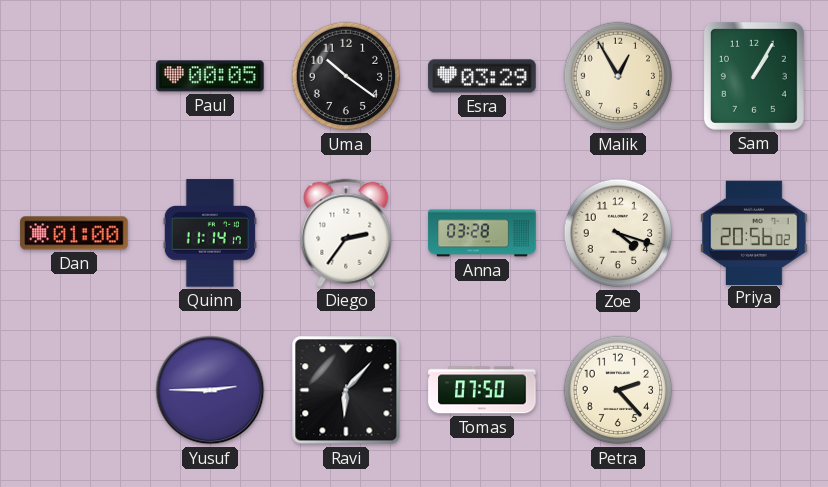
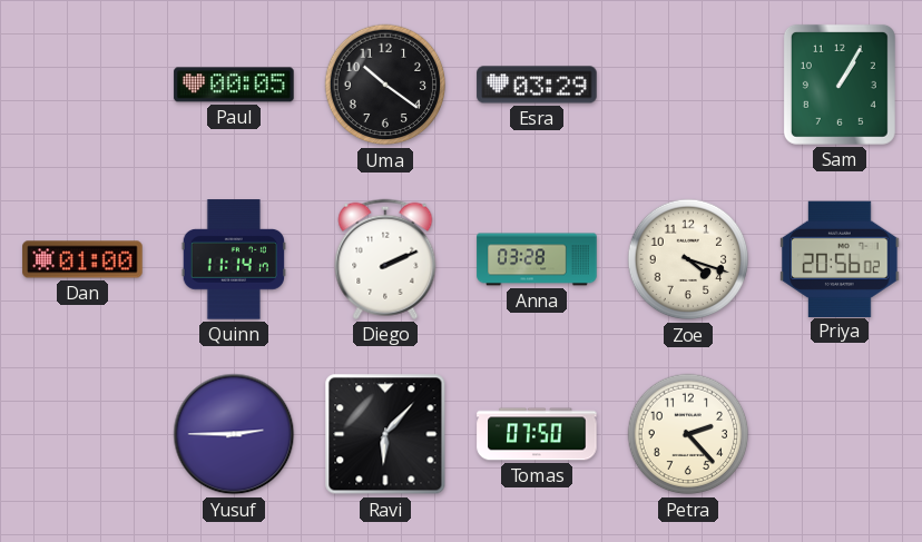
Malik: 12:55 -> none (618, 76)
Diego: 2:36 -> 2:11 (385, 259)
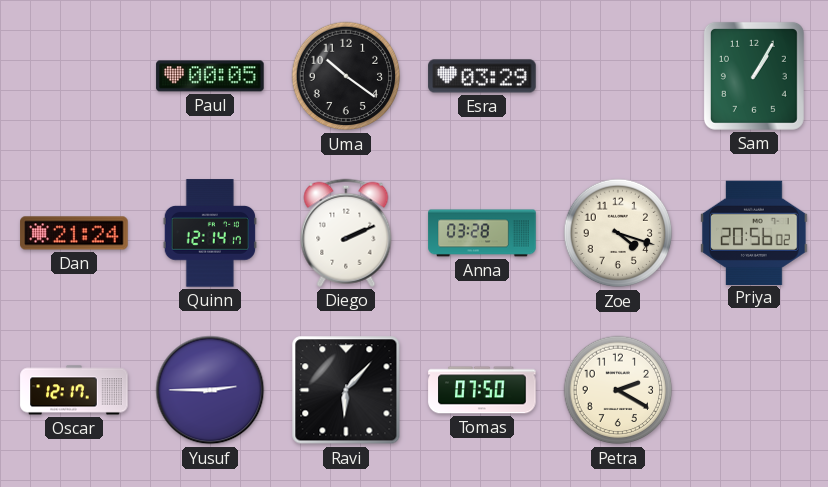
Dan: 01:00 -> 21:24 (74, 233)
Quinn: 11:14 -> 12:14 (210, 233)
Oscar: none -> 12:17 (74, 390)
Petra: 2:23 -> 2:20 (618, 390)
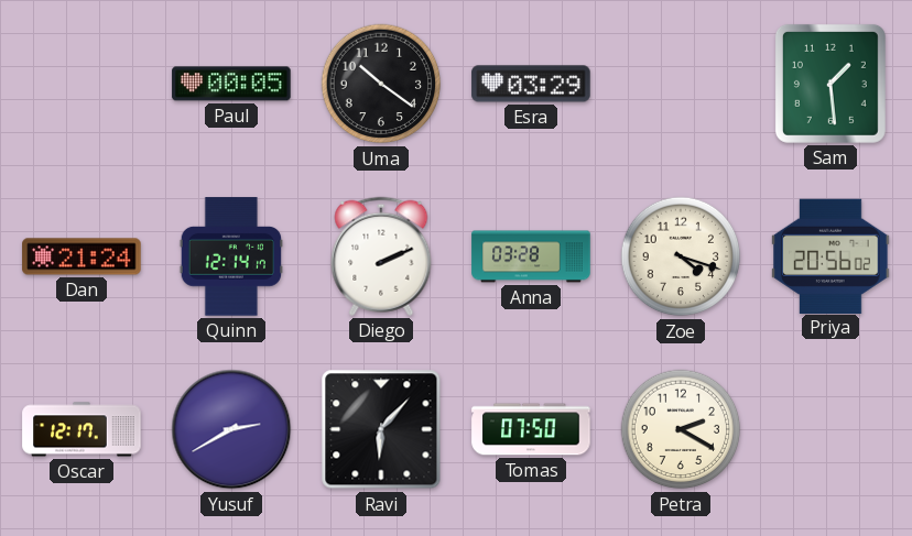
Sam: 1:05 -> 1:29 (830, 84)
Yusuf: 2:45 -> 2:40 (231, 429)
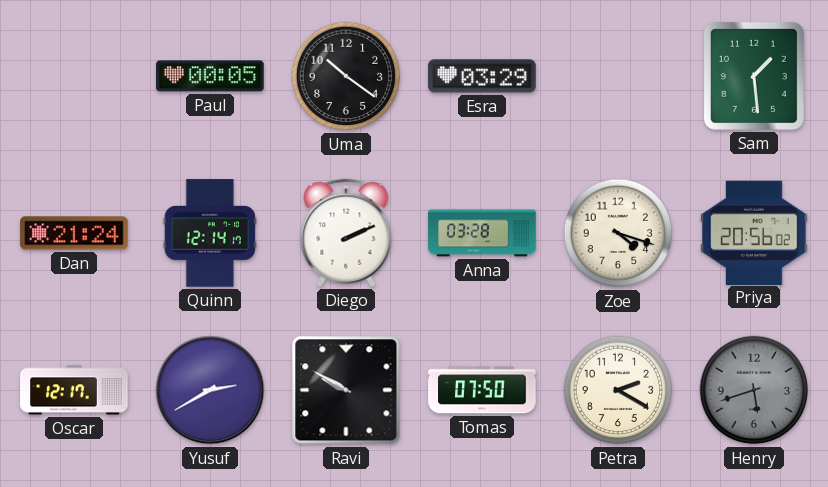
Ravi: 6:07 -> 9:50 (346, 390)
Henry: none -> 5:42 (754, 390)
